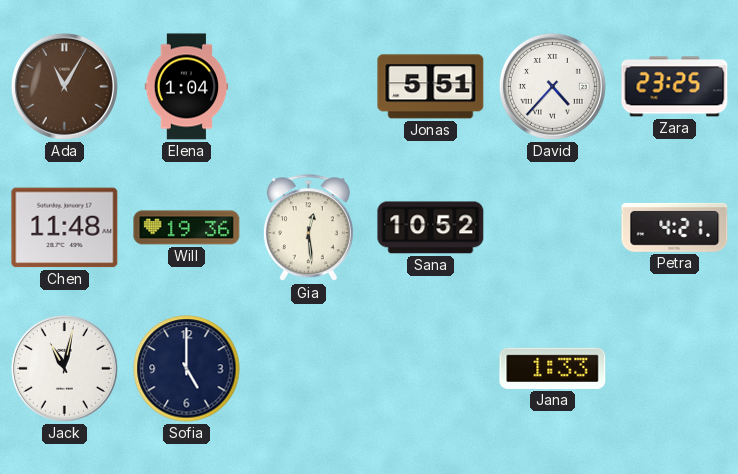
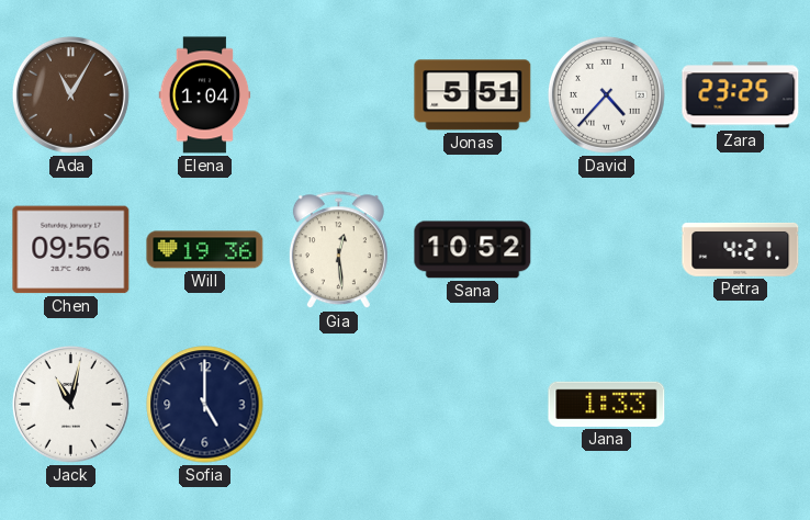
Chen: 11:48 -> 09:56 (71, 250)
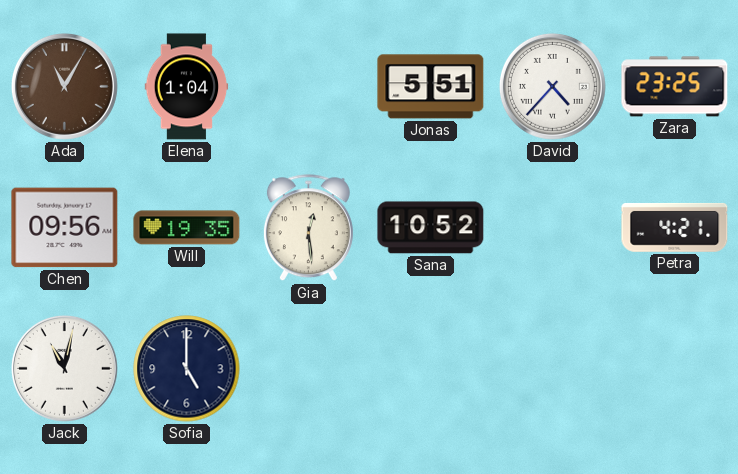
Will: 19:36 -> 19:35 (187, 228)
Jana: 1:33 -> none (607, 404)
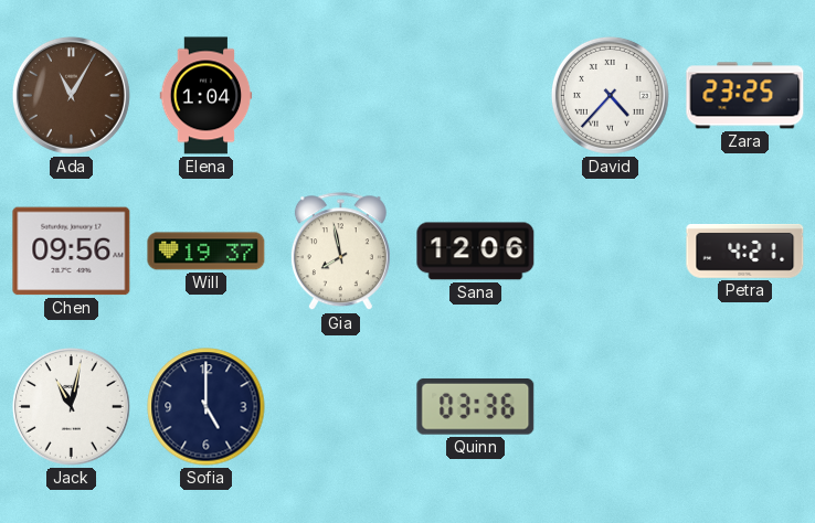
Jonas: 5:51 -> none (431, 87)
Will: 19:35 -> 19:37 (207, 252)
Gia: 12:29 -> 7:58 (340, 252)
Sana: 10:52 -> 12:06 (476, 252)
Quinn: none -> 03:36 (476, 406)
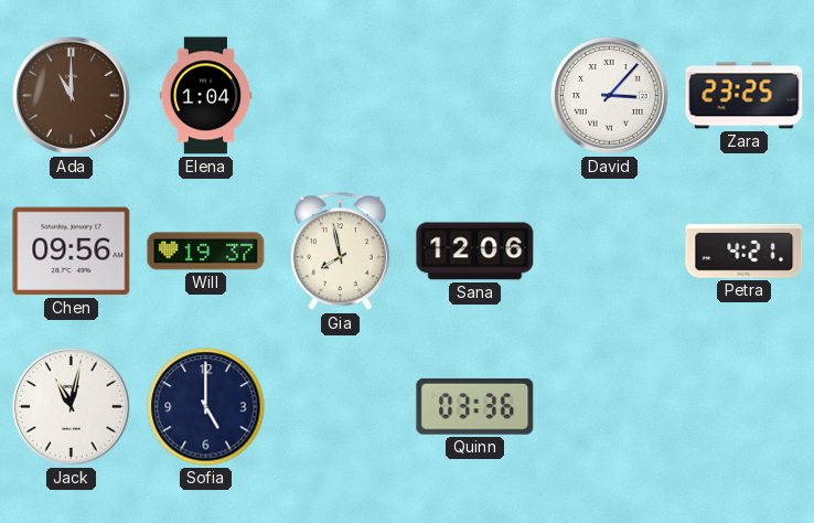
Ada: 11:05 -> 11:00 (71, 95)
David: 4:37 -> 3:07 (609, 95)
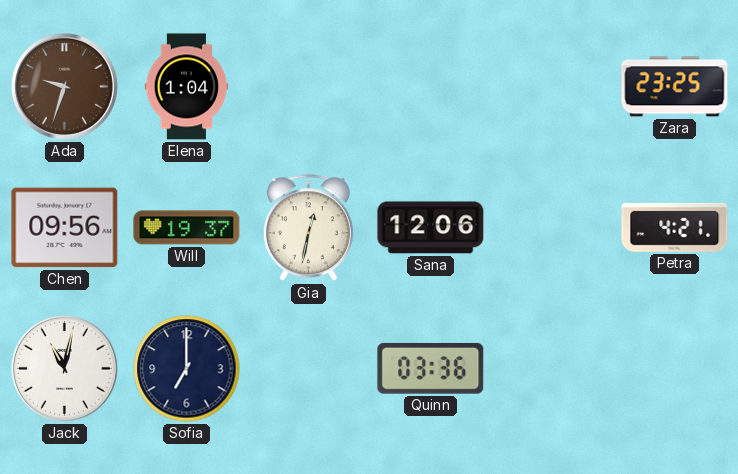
Ada: 11:00 -> 9:33 (64, 86)
David: 3:07 -> none (609, 95)
Gia: 7:58 -> 12:32 (308, 228)
Sofia: 5:00 -> 7:00 (187, 369)
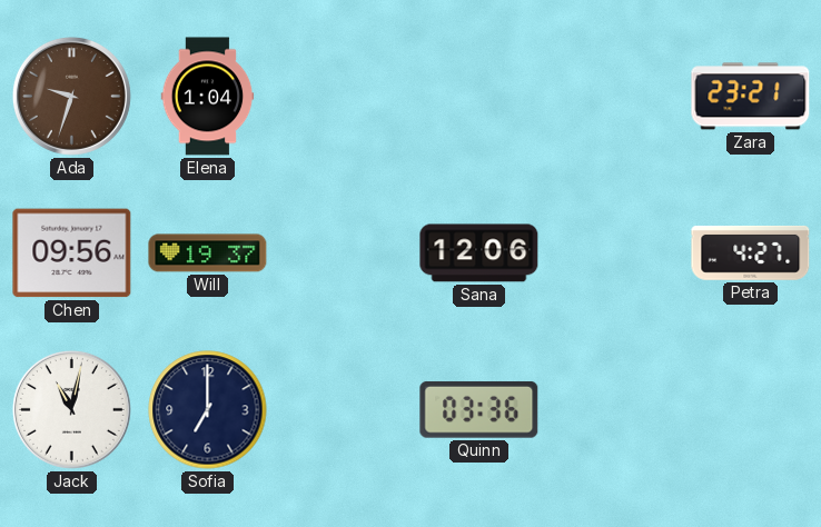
Zara: 23:25 -> 23:21 (751, 97)
Gia: 12:32 -> none (308, 228)
Petra: 4:21 -> 4:27 (751, 252)
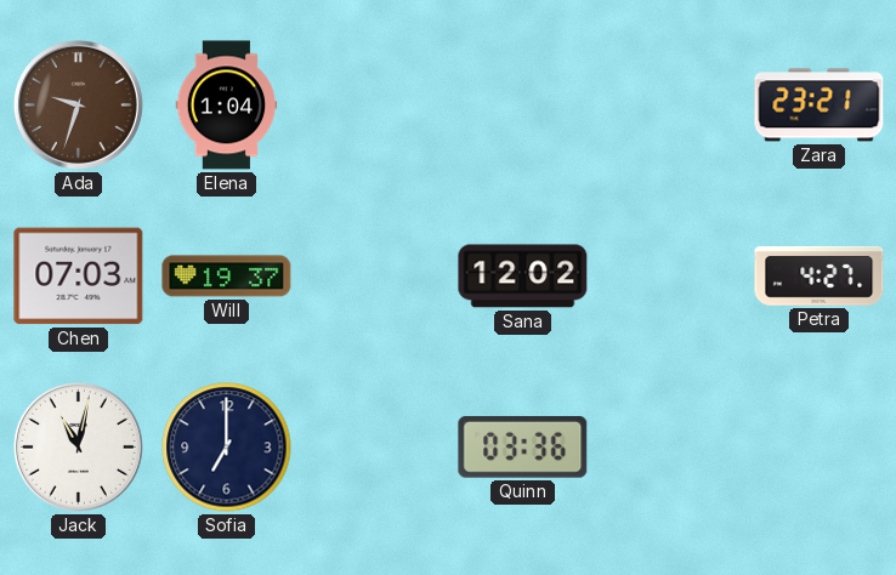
Chen: 09:56 -> 07:03 (79, 277)
Sana: 12:06 -> 12:02 (523, 277)
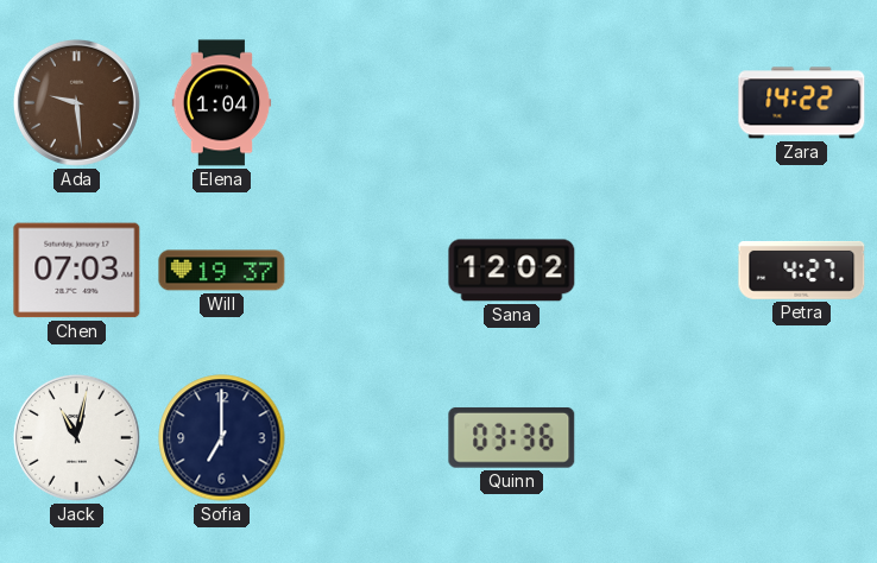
Ada: 9:33 -> 9:29 (76, 102)
Zara: 23:21 -> 14:22 (802, 103)
